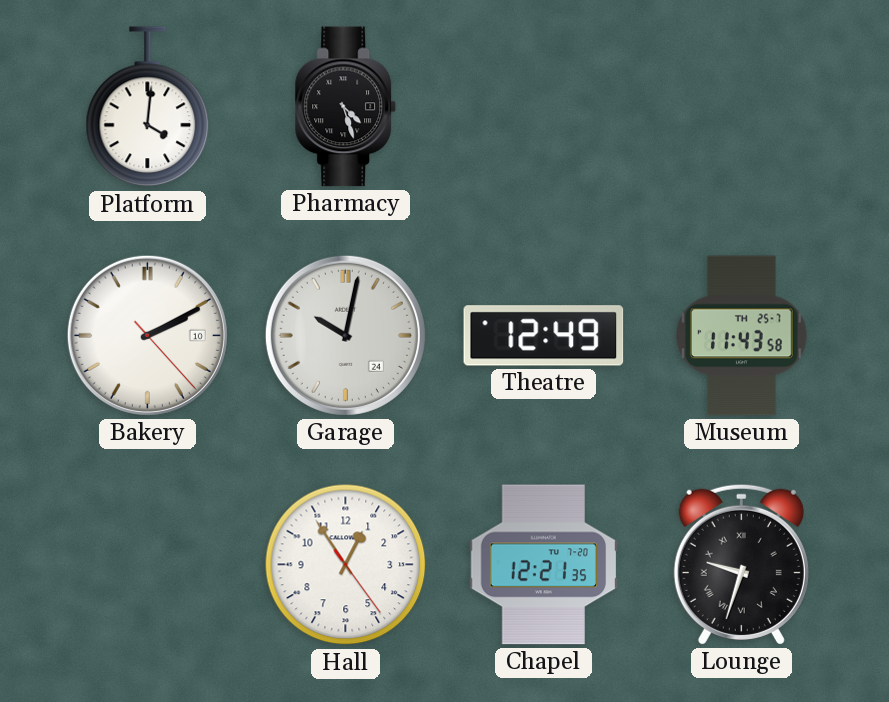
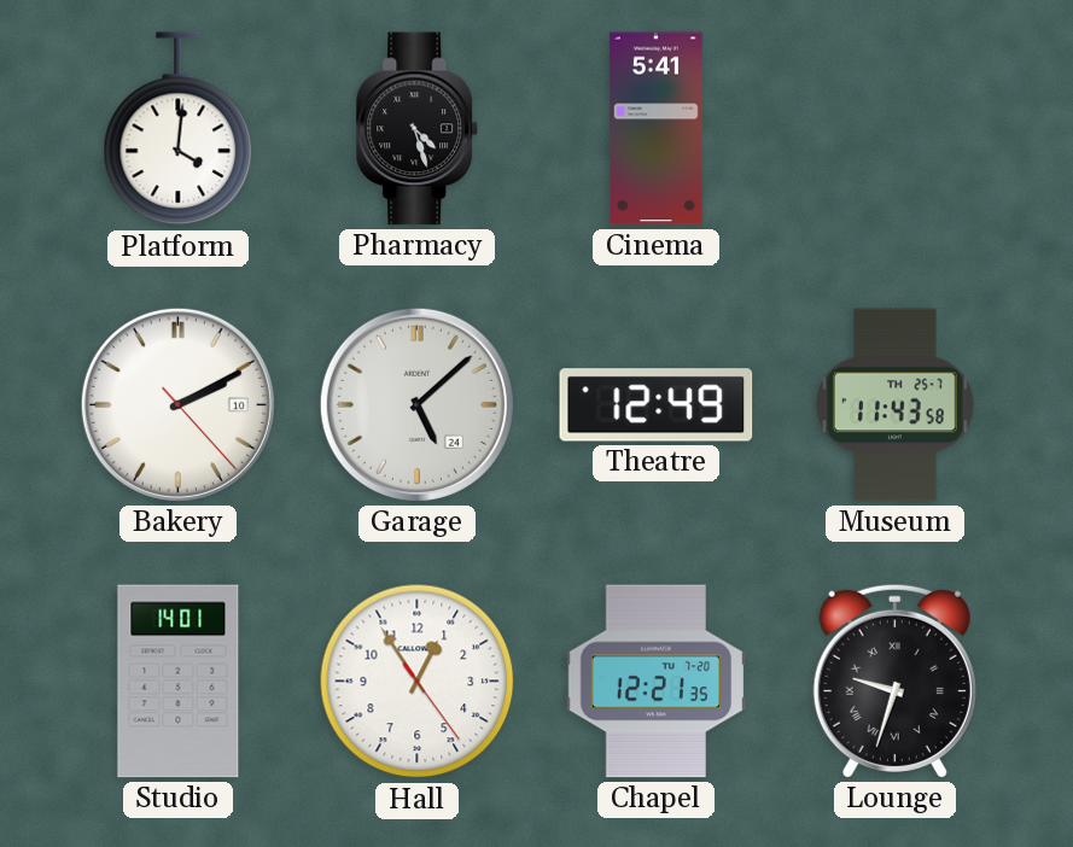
Cinema: none -> 5:41 (655, 129)
Garage: 10:02 -> 5:08 (416, 404)
Studio: none -> 14:01 (179, 682)
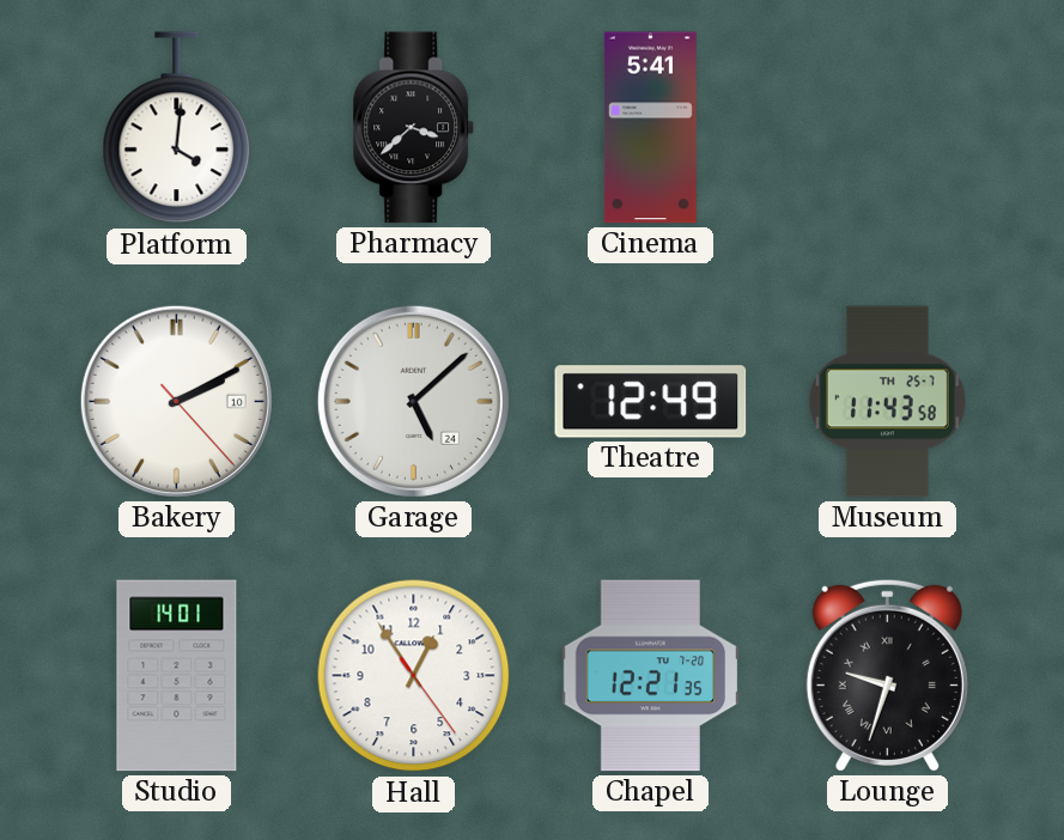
Pharmacy: 4:27 -> 3:38 (414, 128)
